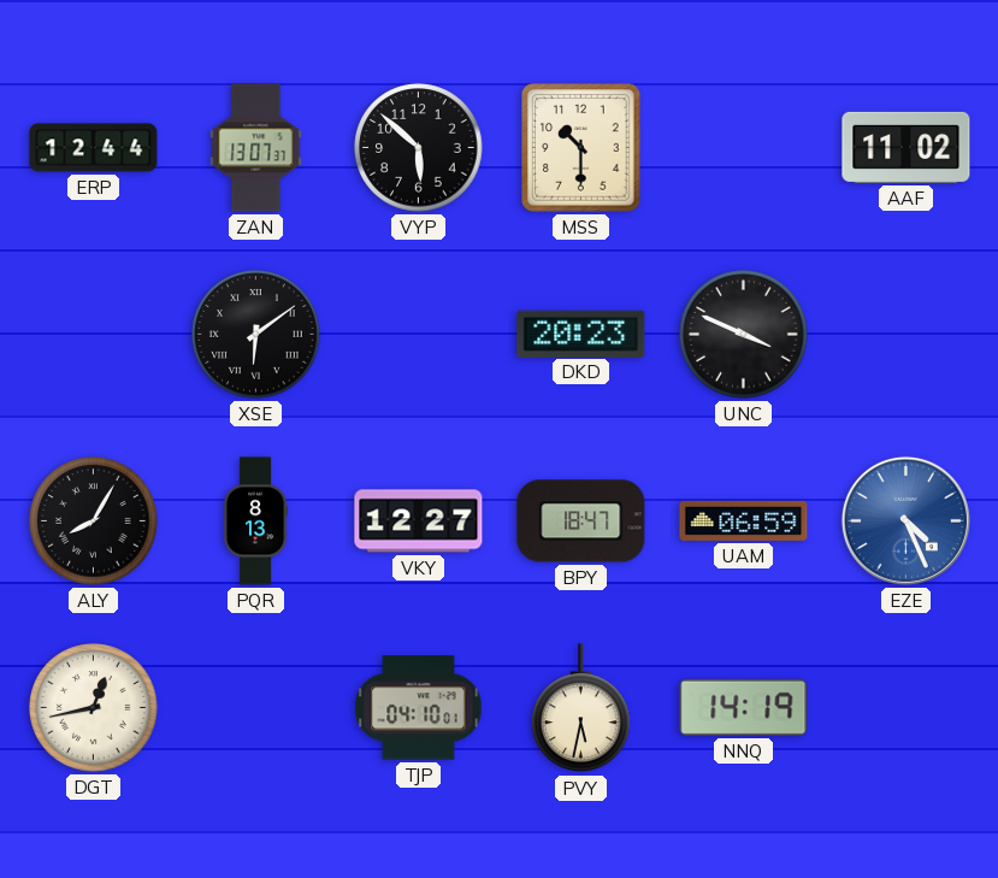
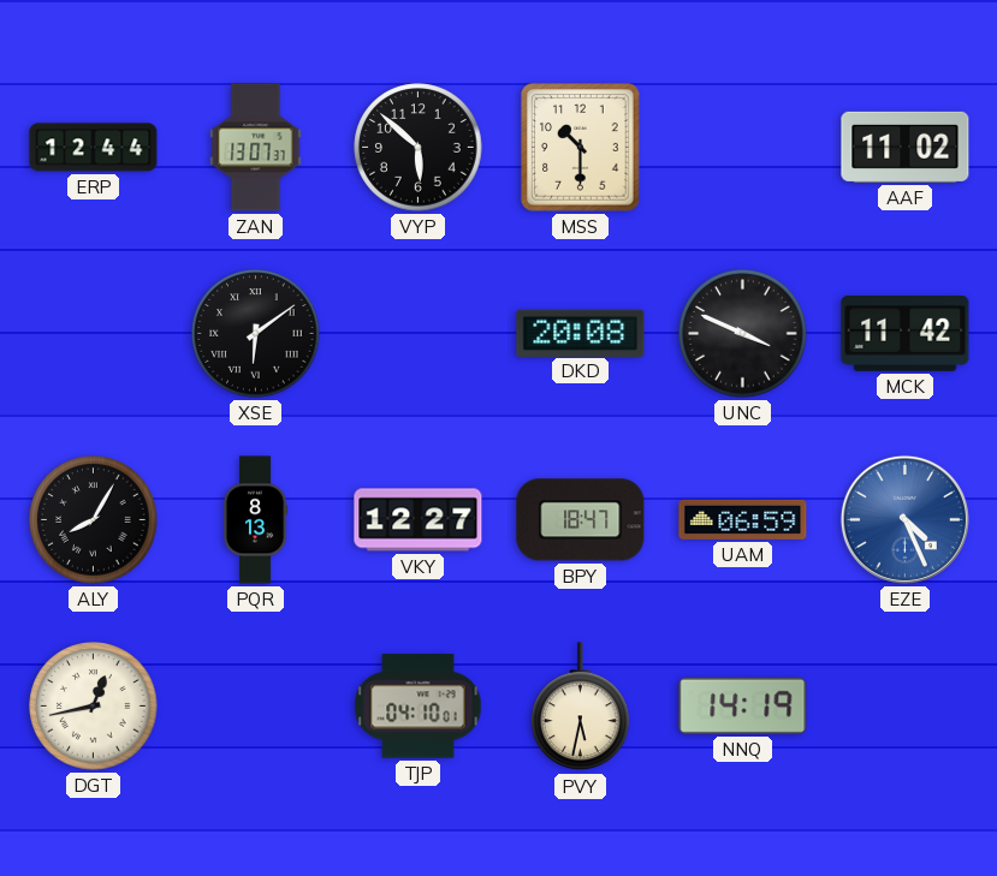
DKD: 20:23 -> 20:08 (581, 333)
MCK: none -> 11:42 (906, 333)
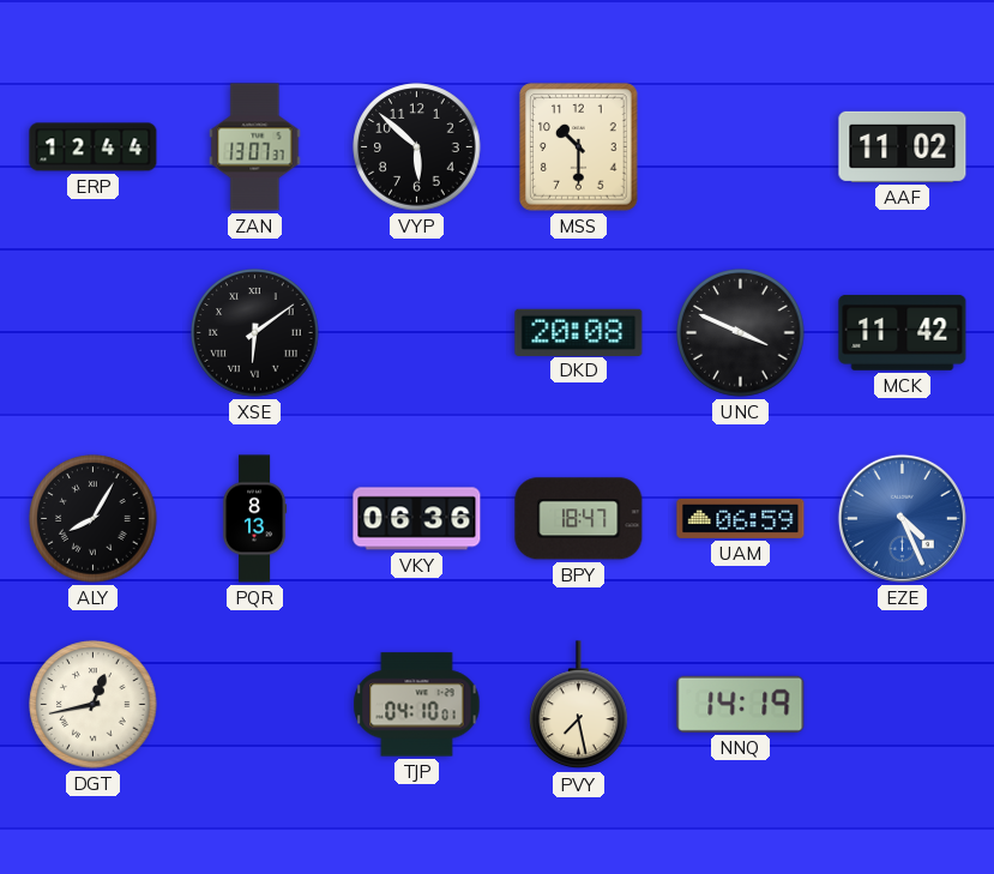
VKY: 12:27 -> 06:36 (417, 519)
PVY: 5:32 -> 7:28 (579, 705)
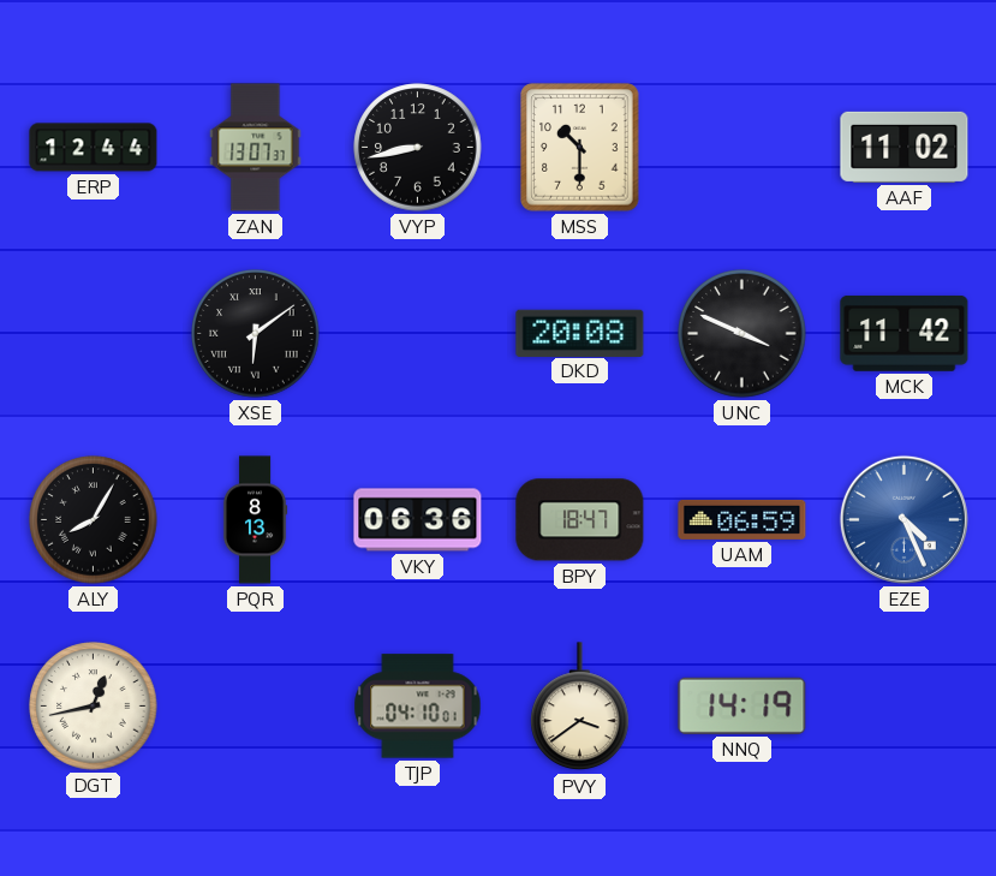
VYP: 5:52 -> 8:43 (418, 148)
PVY: 7:28 -> 3:39 (580, 707)
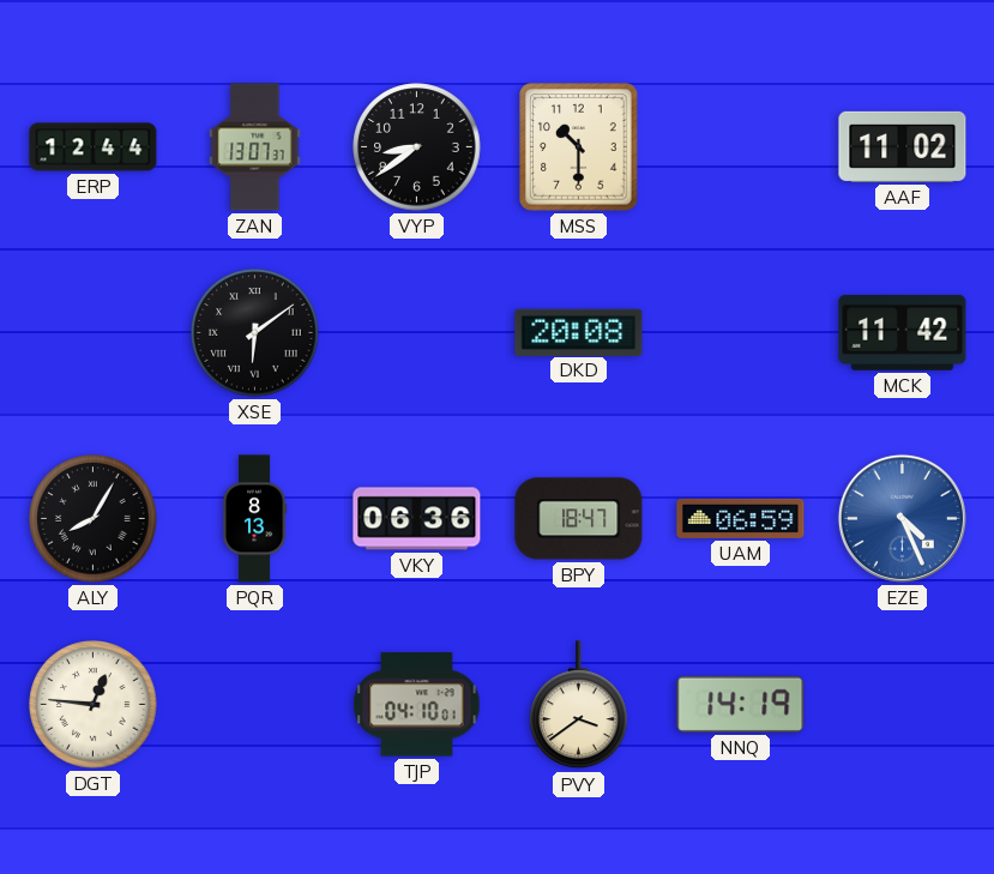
VYP: 8:43 -> 8:39 (417, 147)
UNC: 3:49 -> none (742, 334)
DGT: 12:43 -> 12:46 (94, 705)
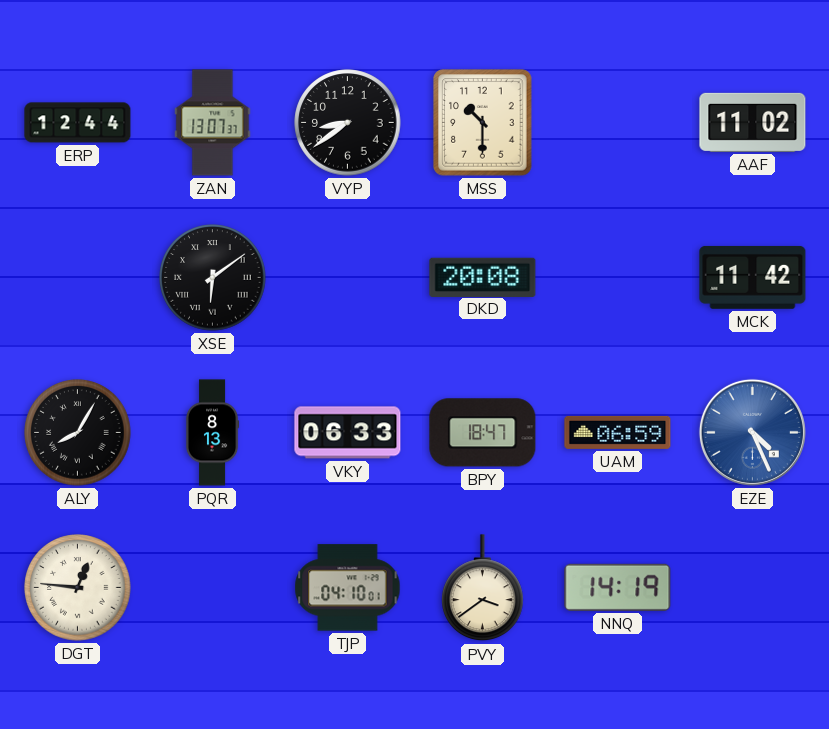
VKY: 06:36 -> 06:33 (348, 433)
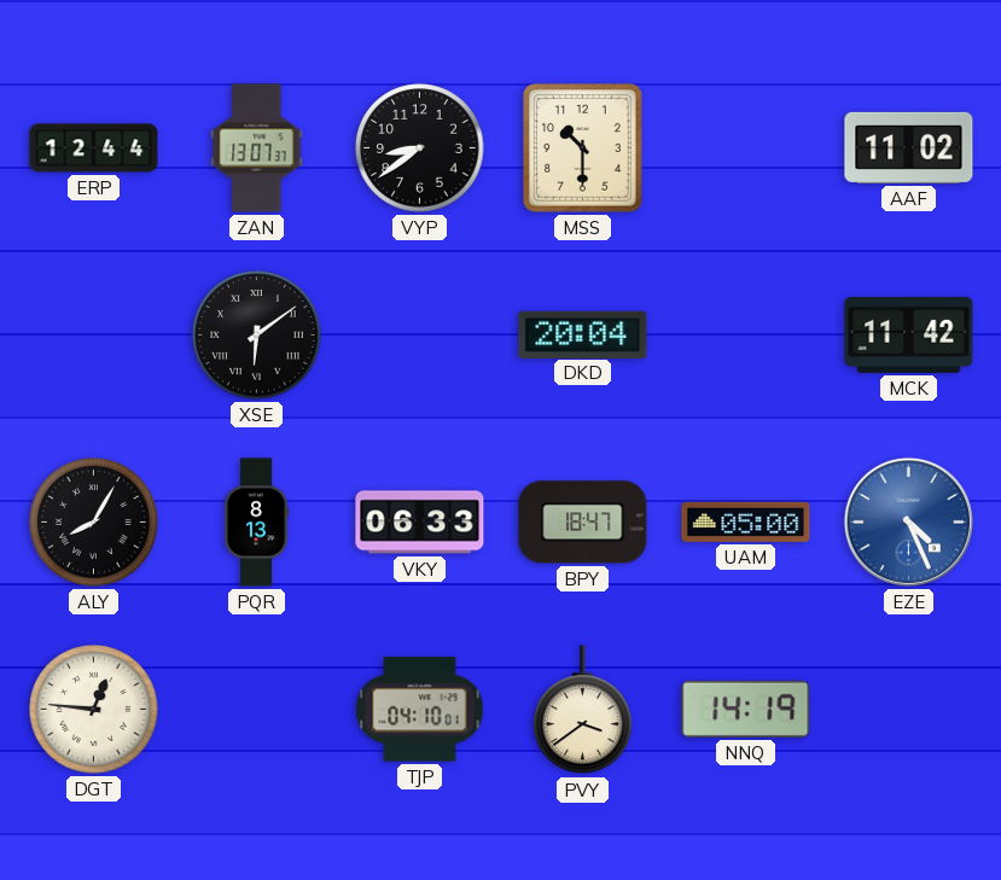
DKD: 20:08 -> 20:04 (583, 334)
UAM: 06:59 -> 05:00 (746, 521)
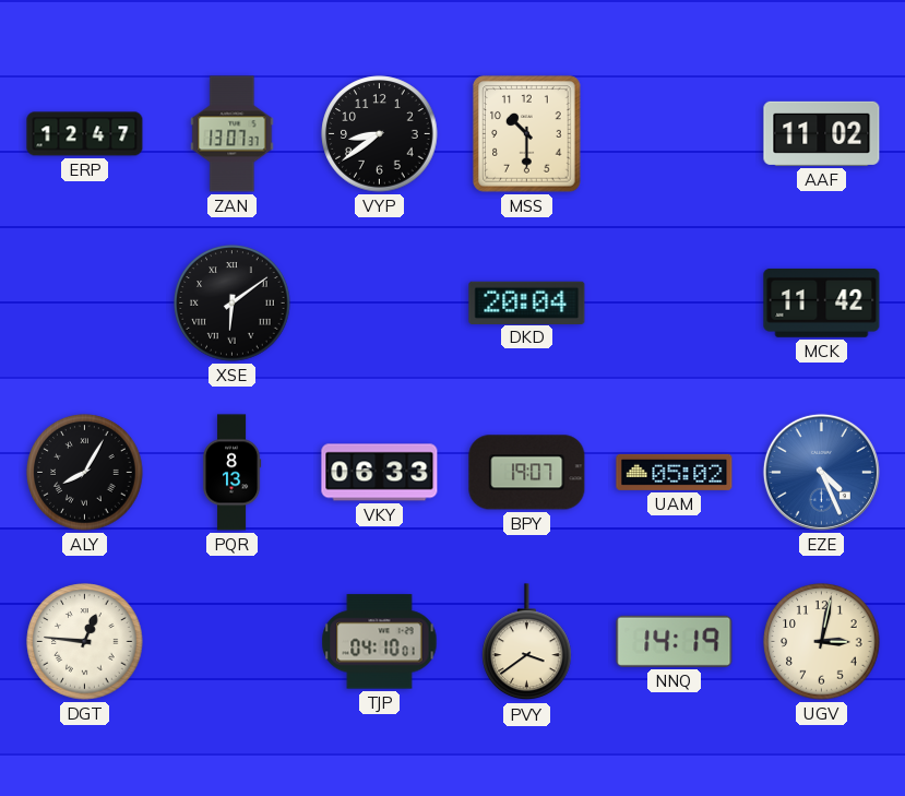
ERP: 12:44 -> 12:47 (85, 134)
BPY: 18:47 -> 19:07 (527, 473)
UAM: 05:00 -> 05:02 (675, 472)
UGV: none -> 3:02 (822, 642)
